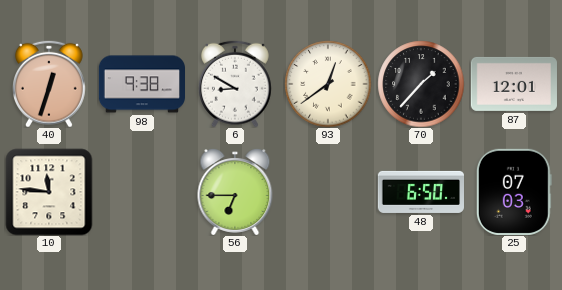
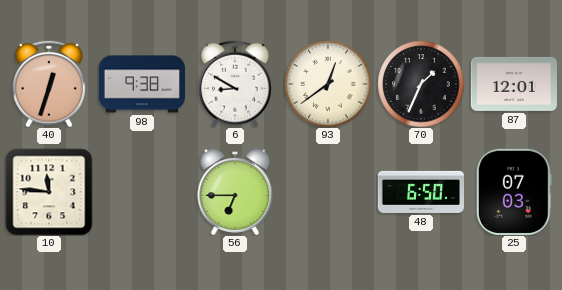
70: 1:37 -> 1:34 (421, 84)
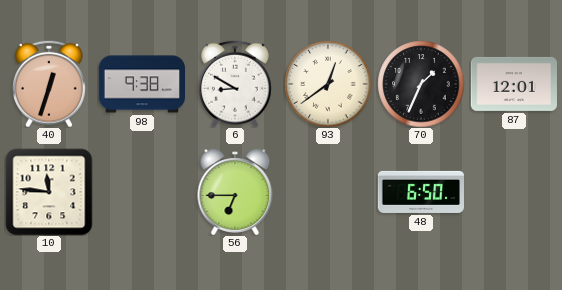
25: 07:03 -> none (514, 192)
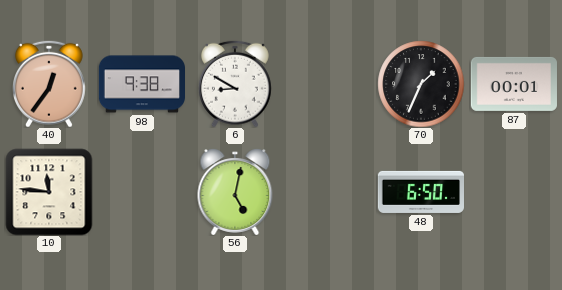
40: 12:33 -> 12:36 (49, 84)
93: 12:39 -> none (328, 84)
87: 12:01 -> 00:01 (513, 84)
56: 6:45 -> 5:02 (235, 192)
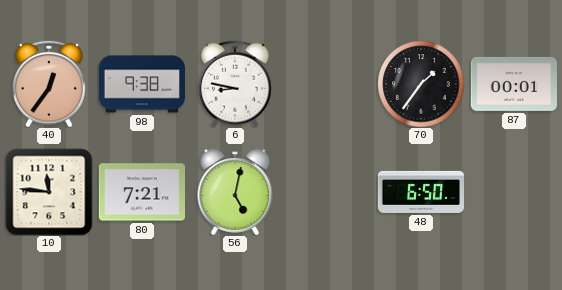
6: 8:50 -> 8:47 (235, 84)
70: 1:34 -> 1:36 (421, 84)
80: none -> 7:21 (141, 192)
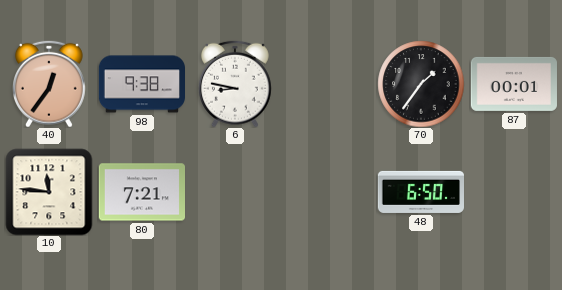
56: 5:02 -> none (235, 192)
